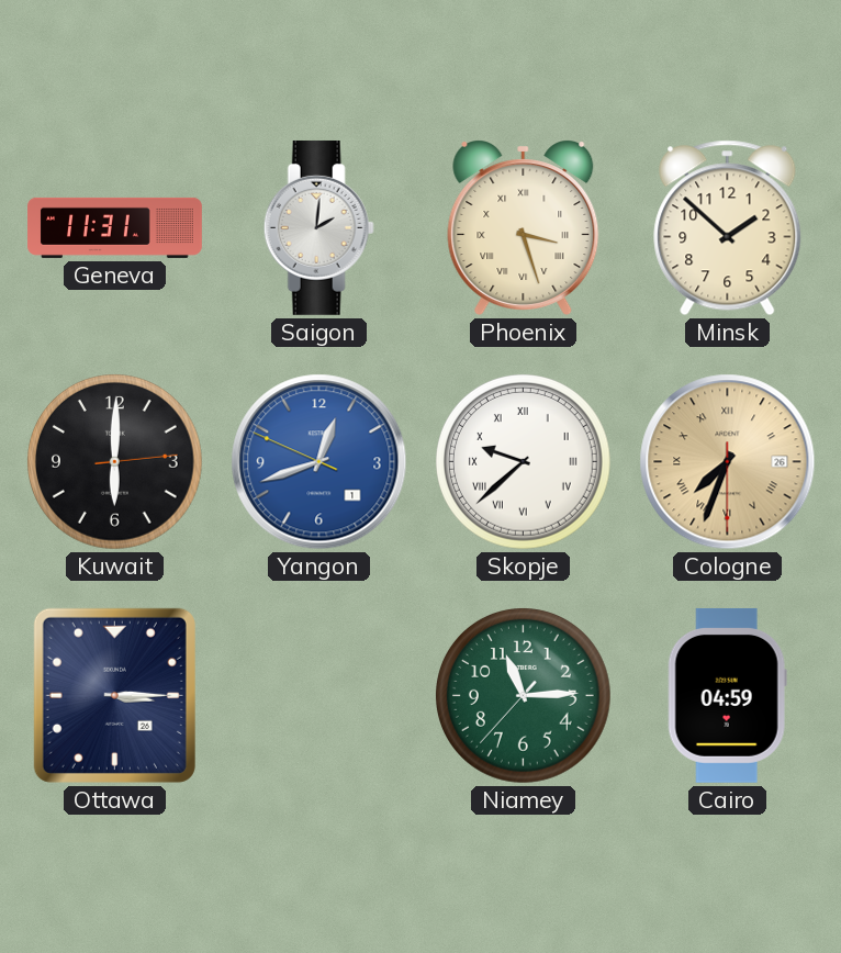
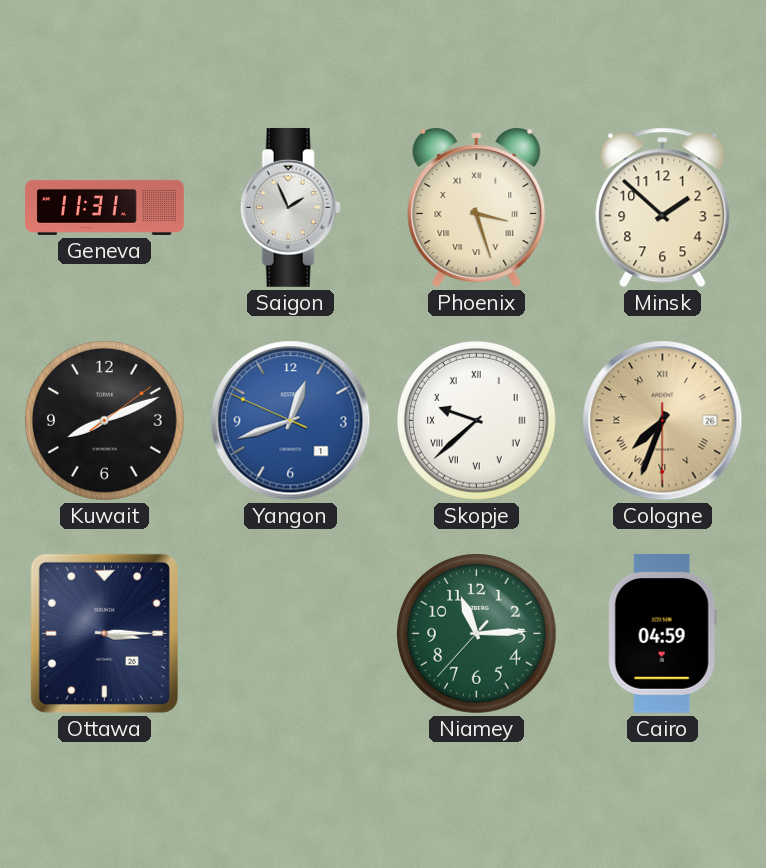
Saigon: 2:01 -> 1:56 (290, 207)
Kuwait: 6:00 -> 8:11 (105, 421)
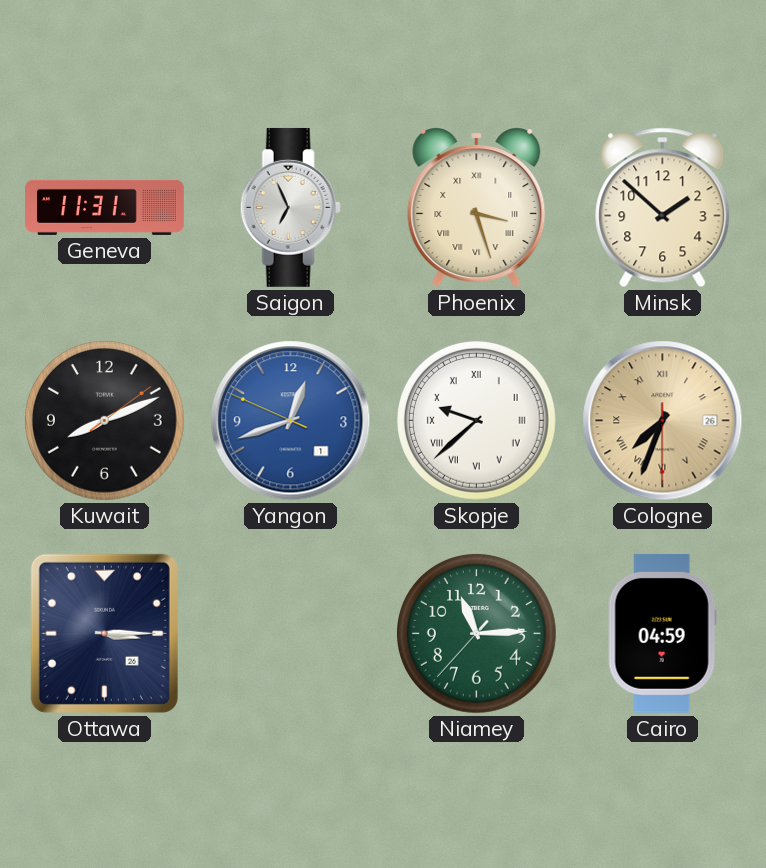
Saigon: 1:56 -> 6:56 (290, 207)
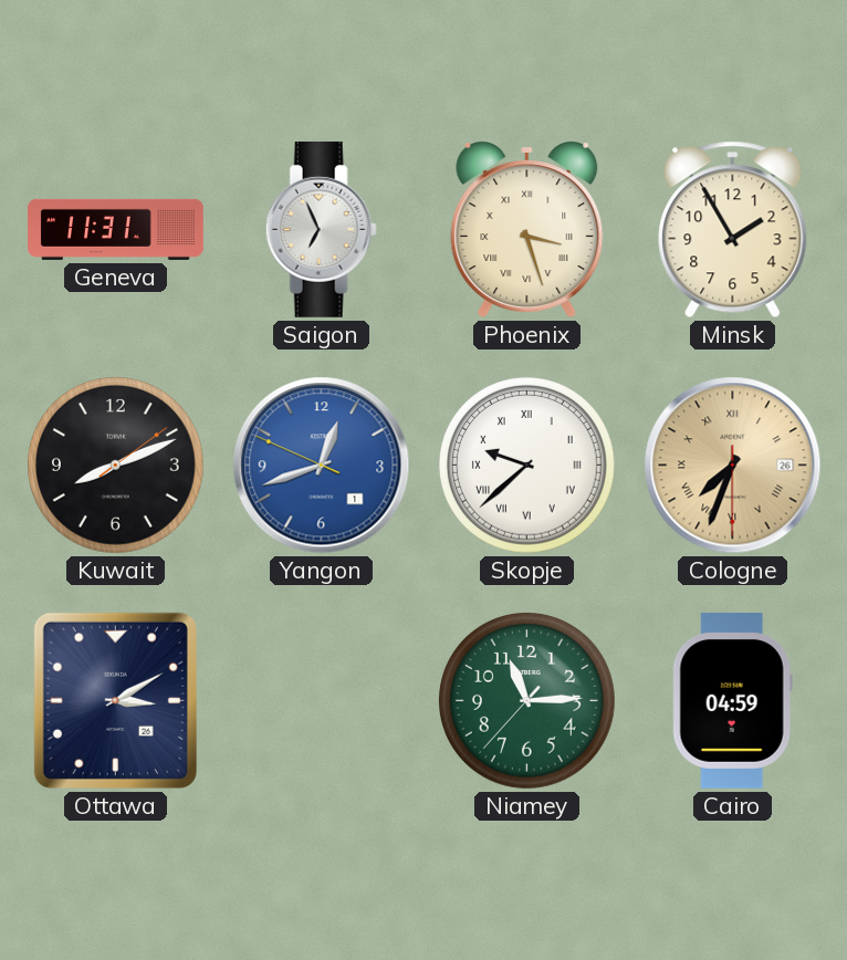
Minsk: 1:52 -> 1:55 (733, 230)
Ottawa: 3:15 -> 3:10 (115, 700)
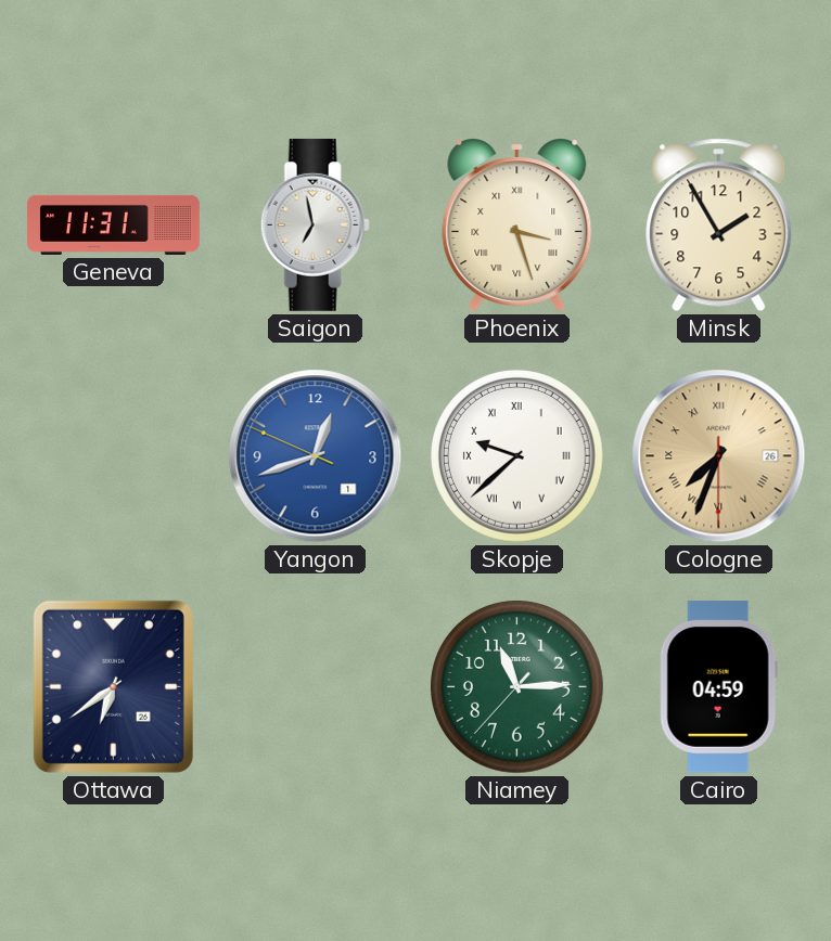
Saigon: 6:56 -> 6:58 (315, 224)
Kuwait: 8:11 -> none (116, 466)
Ottawa: 3:10 -> 6:39 (113, 686)
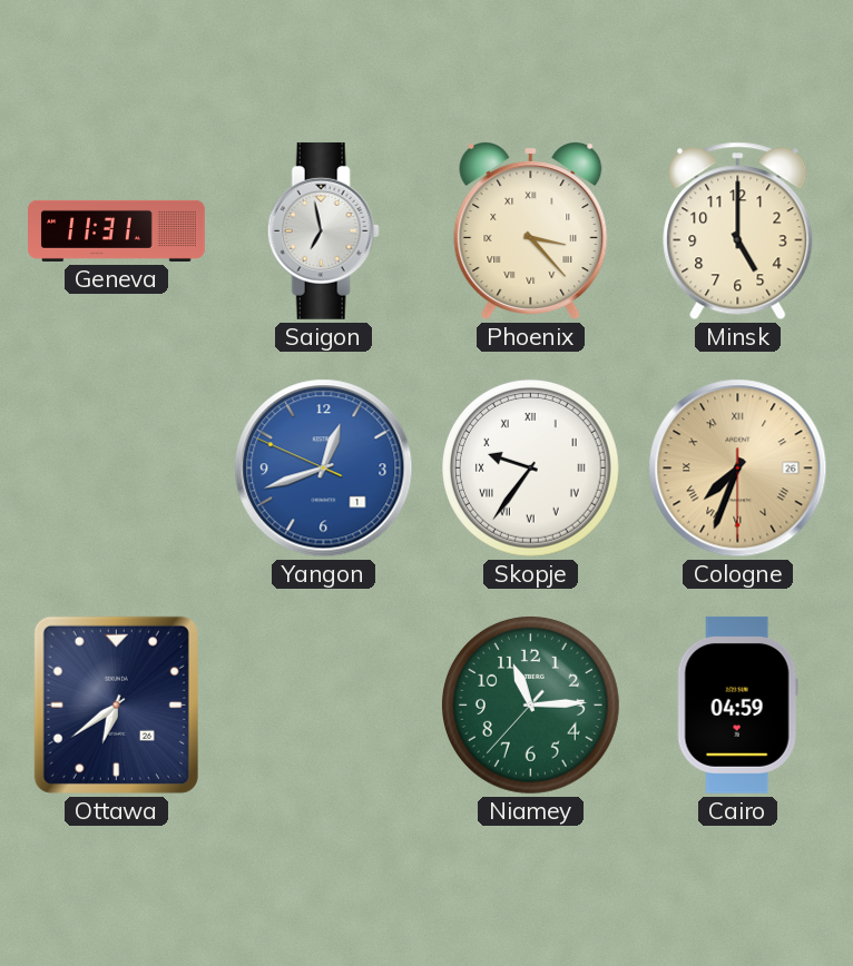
Phoenix: 3:27 -> 3:23 (531, 230)
Minsk: 1:55 -> 5:00 (738, 231)
Skopje: 9:38 -> 9:36 (531, 469)
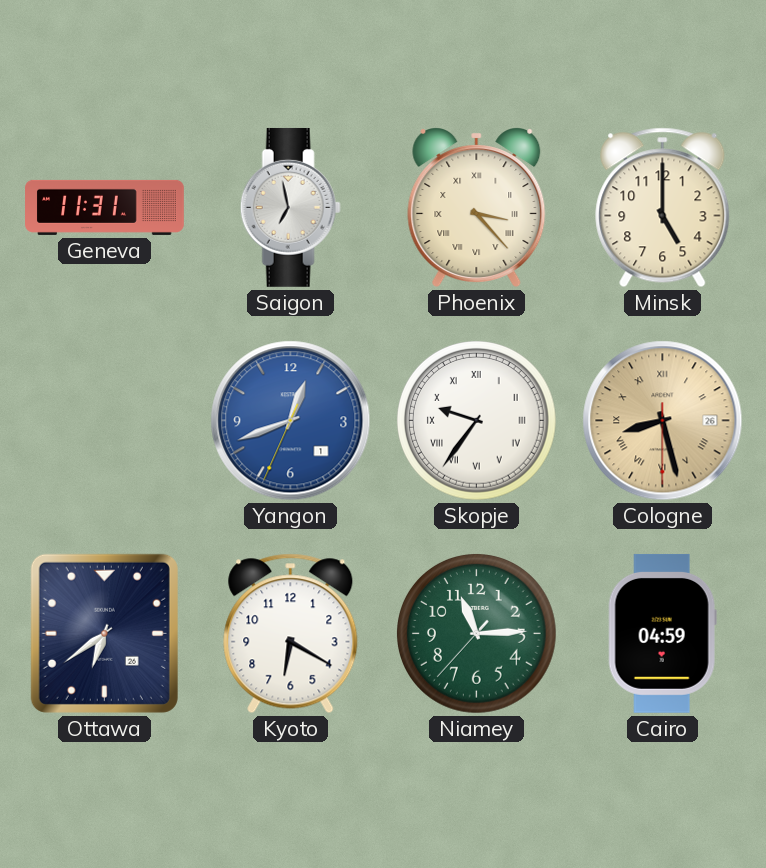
Yangon: 12:41:49 -> 12:41:34 (291, 421)
Cologne: 7:33 -> 8:27 (663, 421)
Kyoto: none -> 6:20 (291, 634)
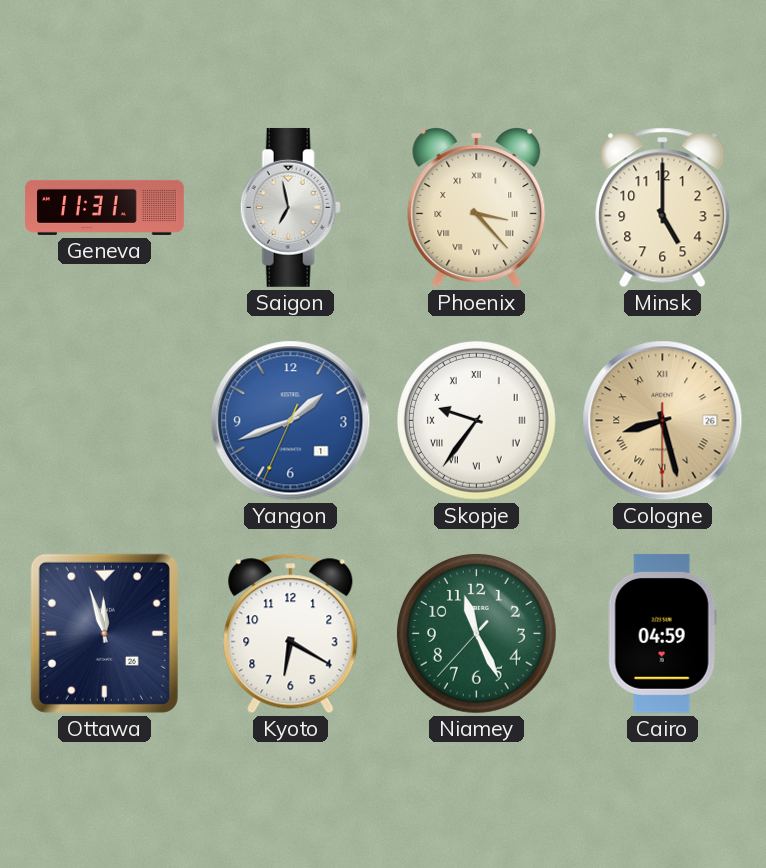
Yangon: 12:41 -> 1:41 (291, 421)
Ottawa: 6:39 -> 11:57 (104, 633)
Niamey: 11:14 -> 11:25 (477, 634)
